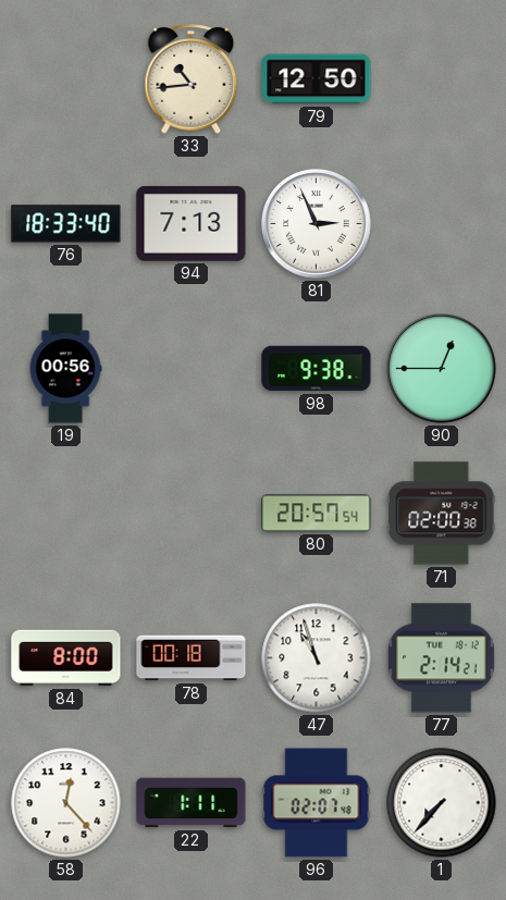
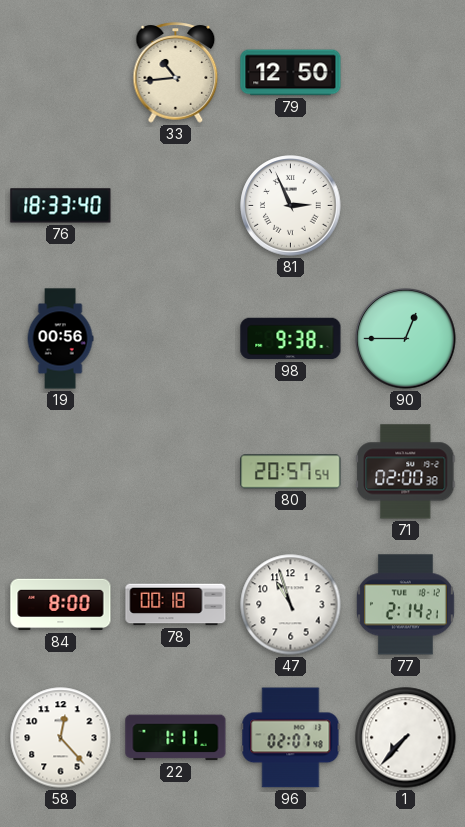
94: 7:13 -> none (192, 223)
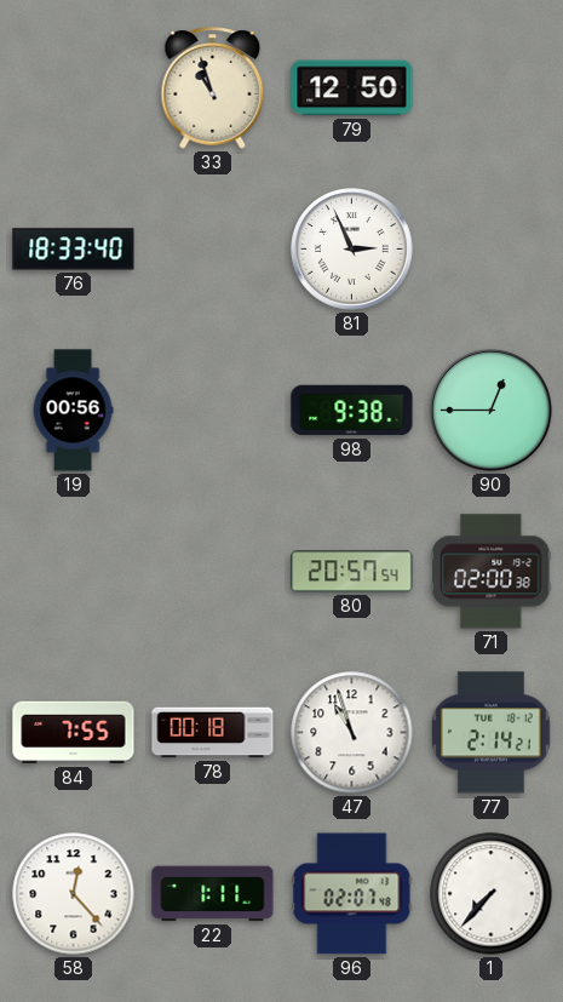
33: 10:44 -> 10:57 (213, 88)
84: 8:00 -> 7:55 (74, 733)
